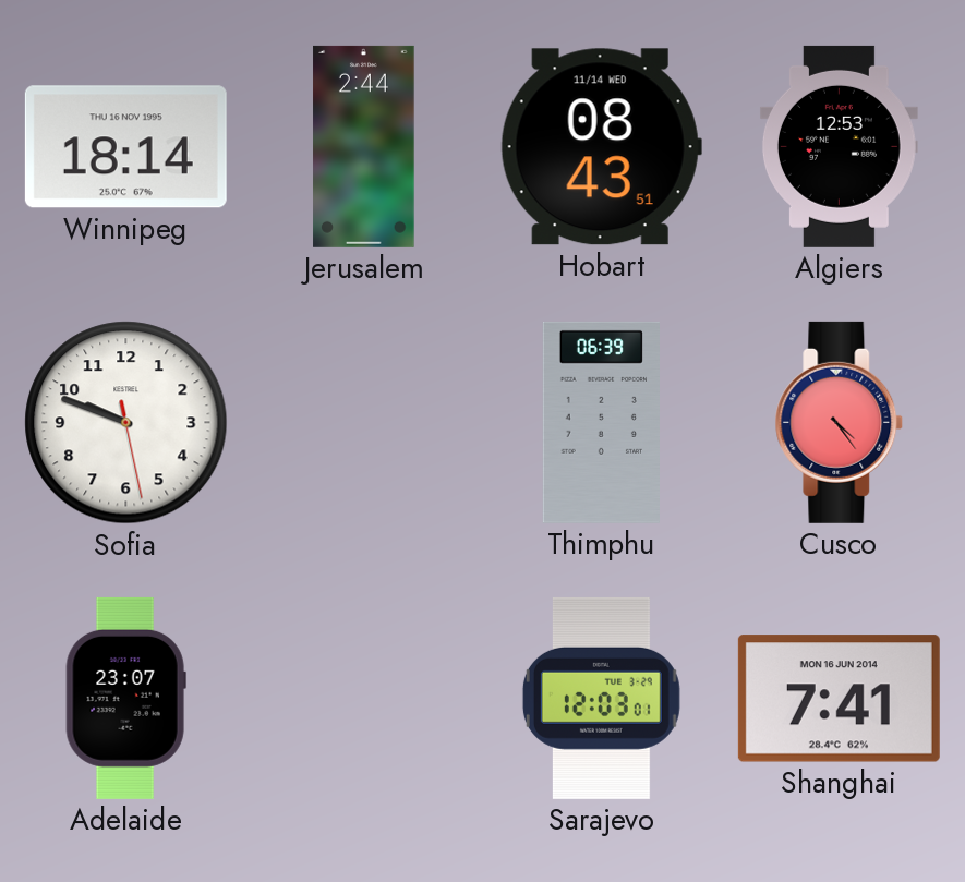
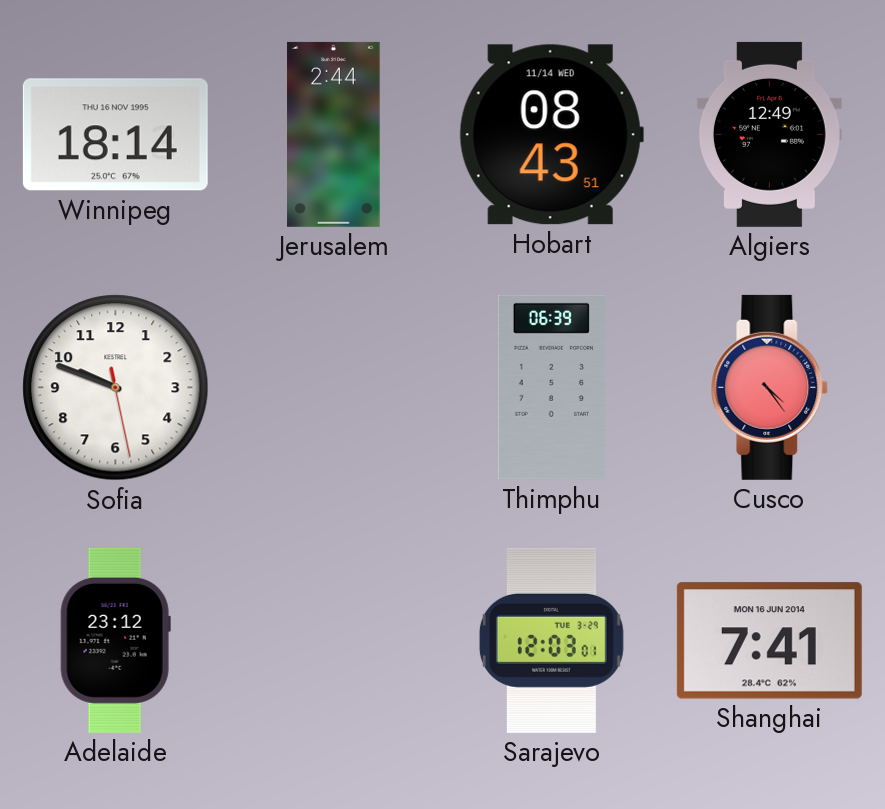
Algiers: 12:53 -> 12:49 (769, 134)
Adelaide: 23:07 -> 23:12 (115, 640)
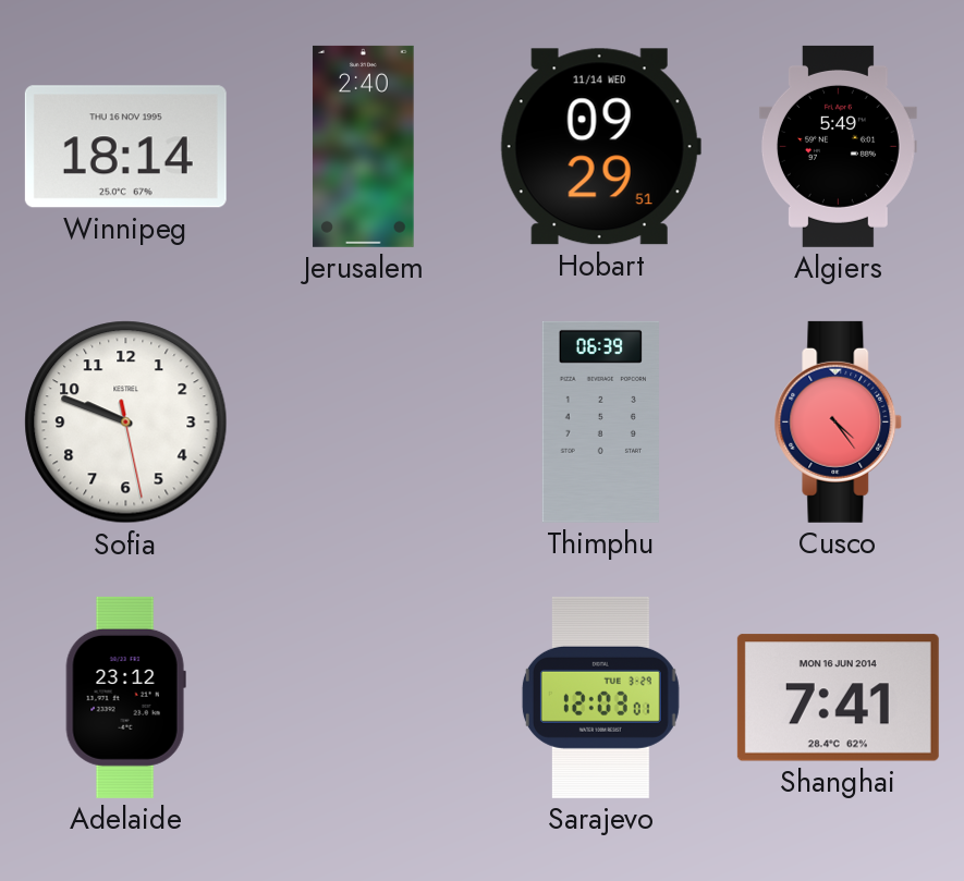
Jerusalem: 2:44 -> 2:40 (364, 146)
Hobart: 08:43 -> 09:29 (600, 147)
Algiers: 12:49 -> 5:49 (838, 146)
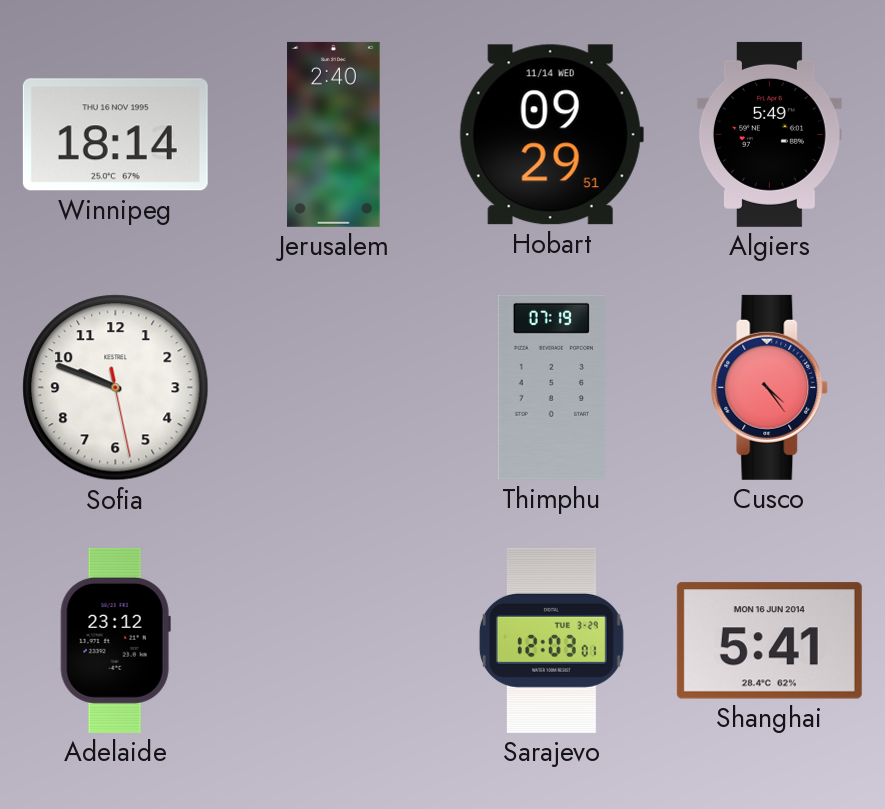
Thimphu: 06:39 -> 07:19 (551, 387)
Shanghai: 7:41 -> 5:41 (769, 641)
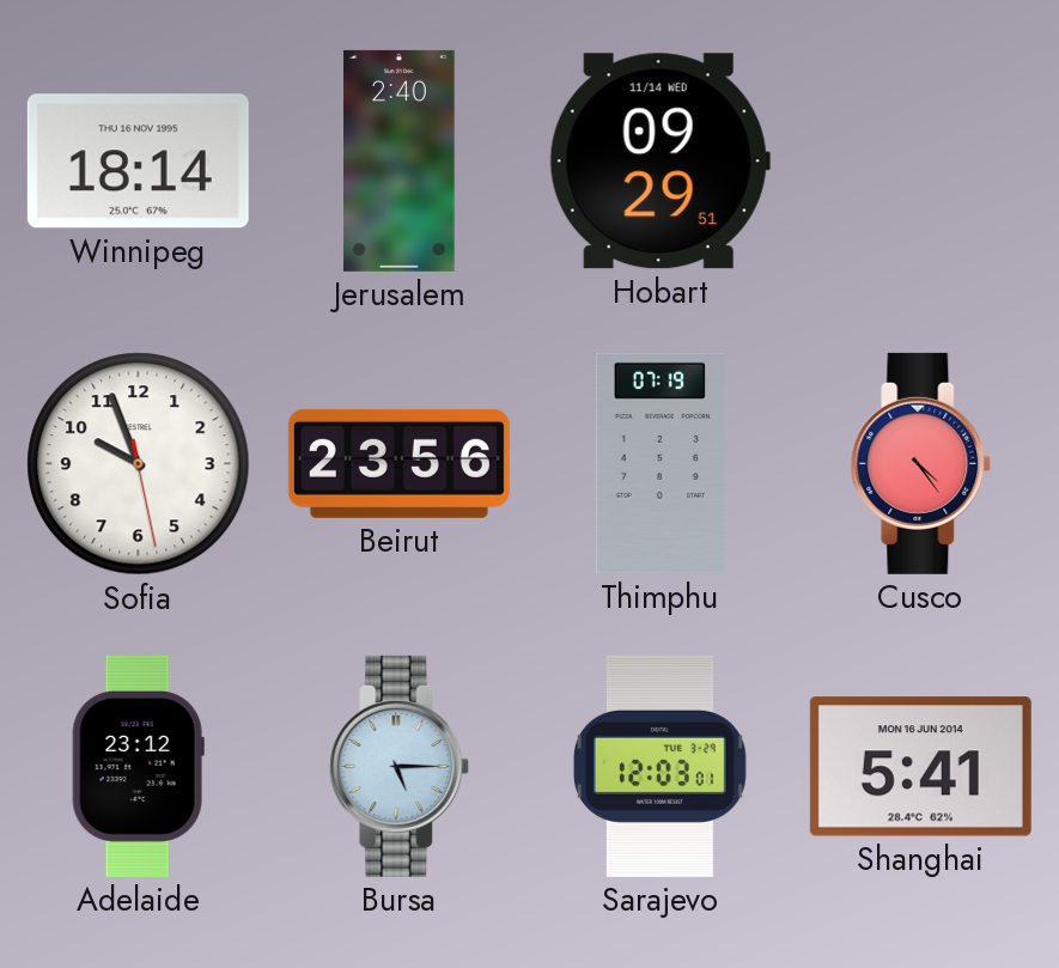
Algiers: 5:49 -> none (769, 134)
Sofia: 9:48 -> 9:56 (139, 464)
Beirut: none -> 23:56 (398, 463)
Bursa: none -> 5:15 (400, 766)
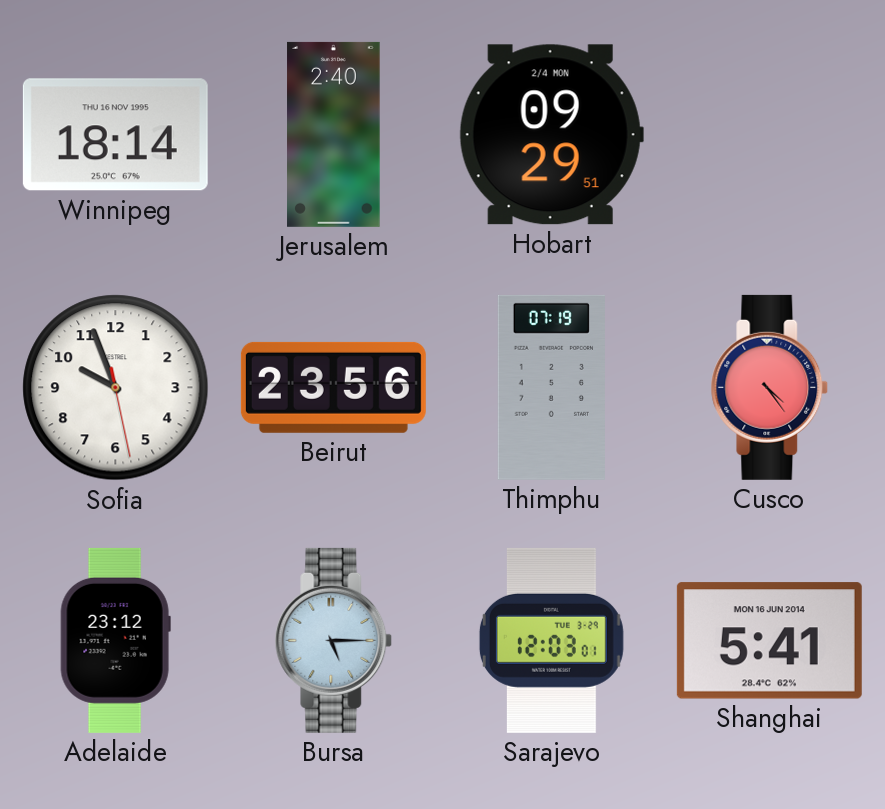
Hobart date: 11/14 WED -> 2/4 MON (551, 135)
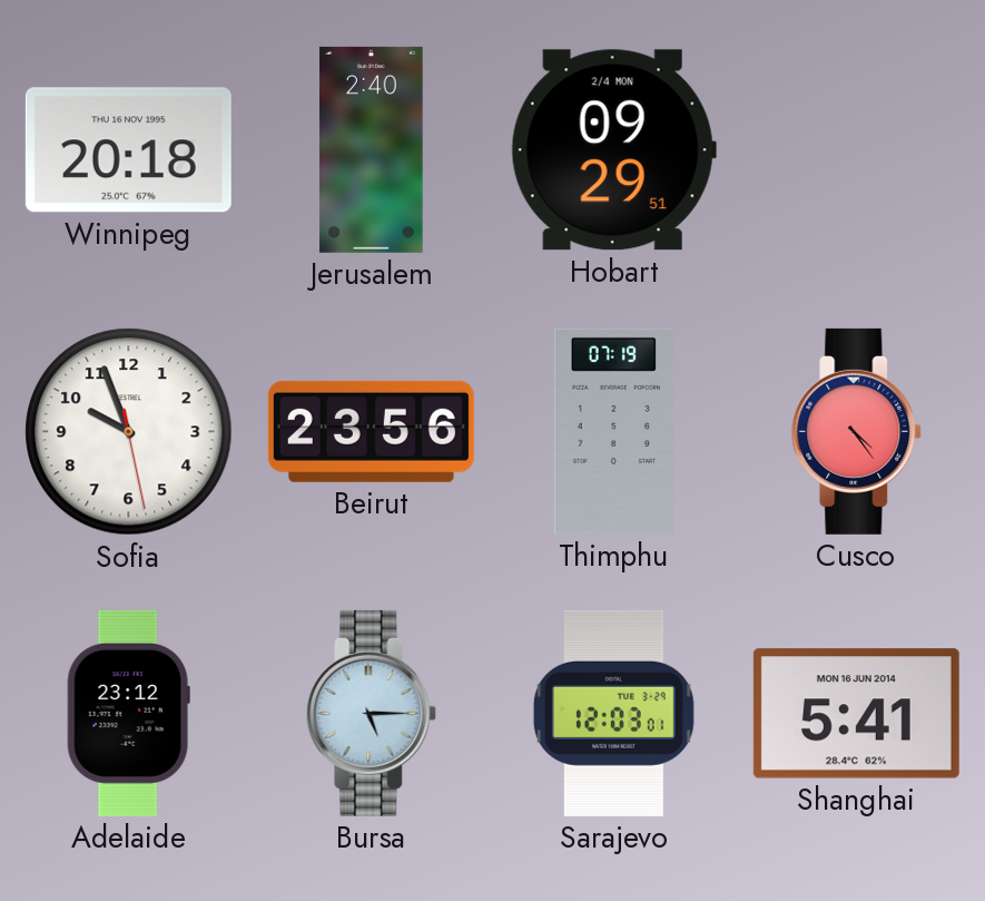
Winnipeg: 18:14 -> 20:18 (128, 150)
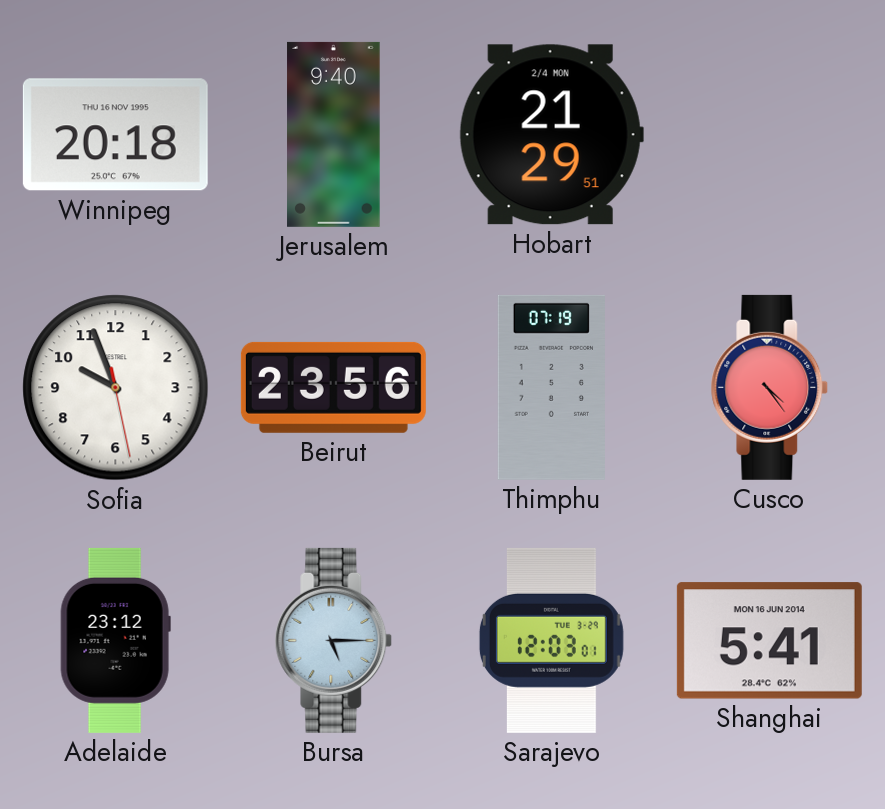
Jerusalem: 2:40 -> 9:40 (334, 134)
Hobart: 09:29 -> 21:29 (551, 135)
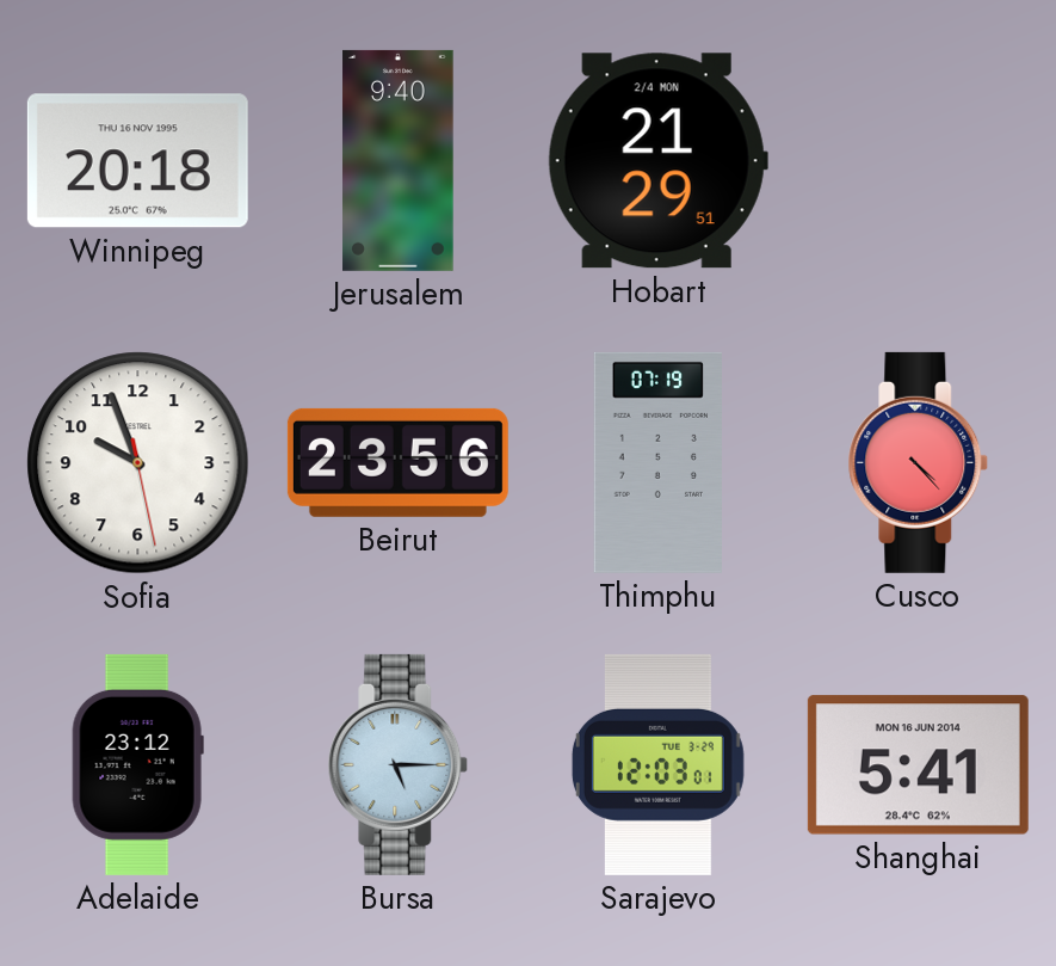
Cusco: 4:24 -> 4:23 (919, 462)
